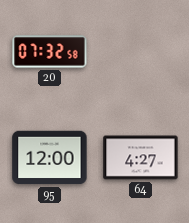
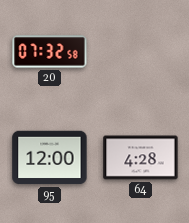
64: 4:27 -> 4:28 (141, 158)
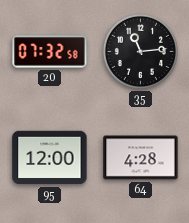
35: none -> 11:14 (140, 51)
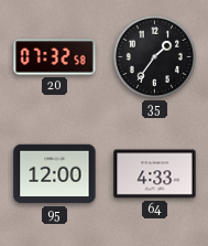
35: 11:14 -> 1:36 (154, 56)
64: 4:28 -> 4:33 (155, 174)
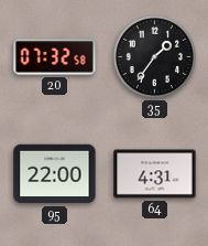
95: 12:00 -> 22:00 (55, 174)
64: 4:33 -> 4:31 (155, 174)
